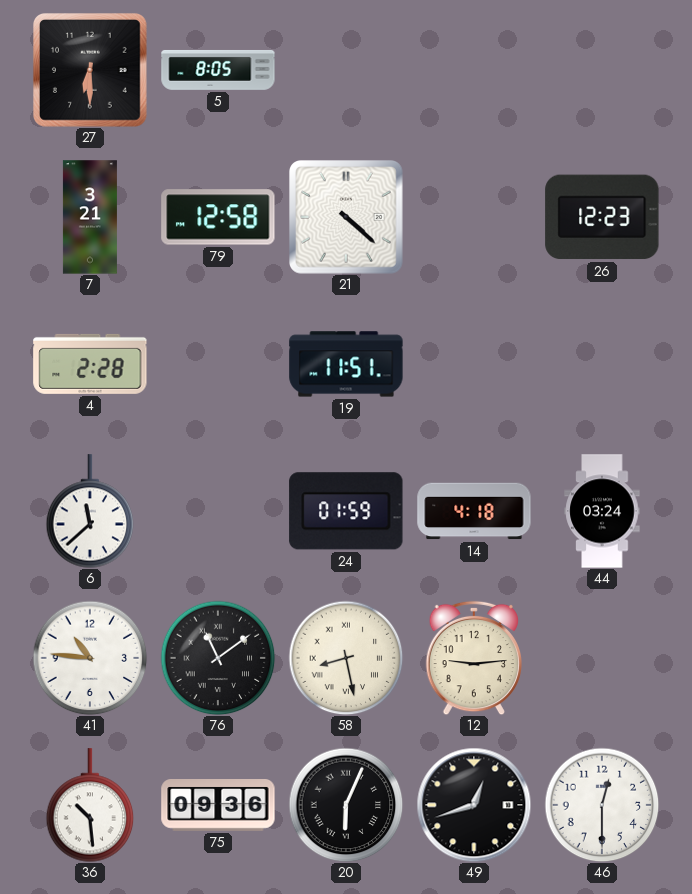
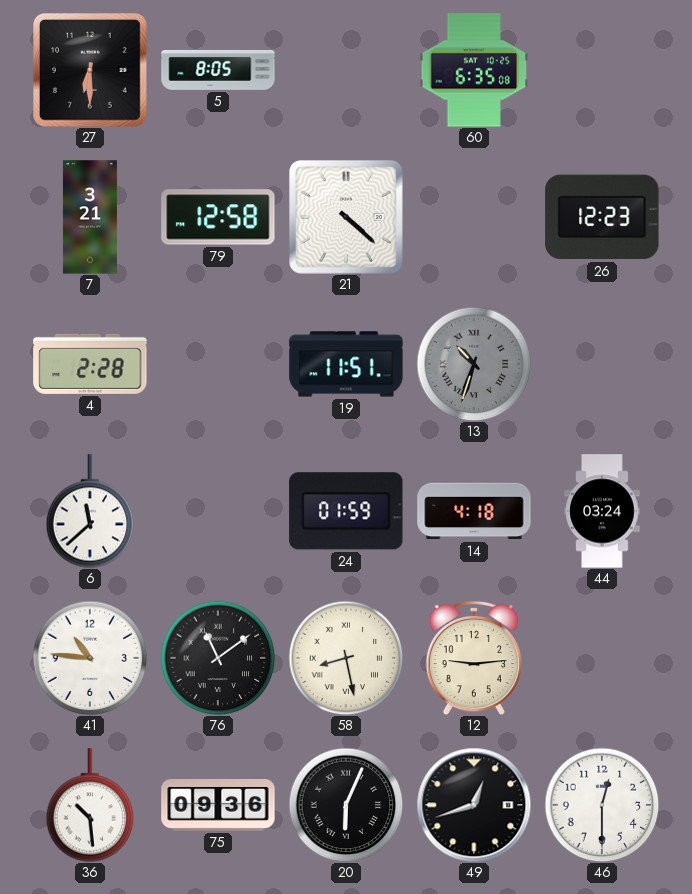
60: none -> 6:35 (474, 70)
13: none -> 10:33 (474, 364)
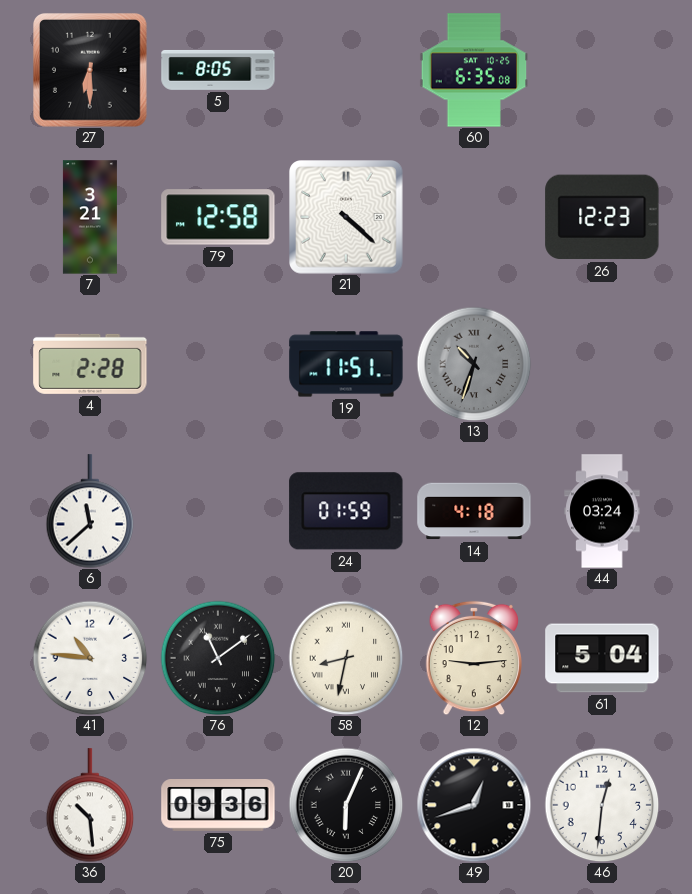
58: 8:28 -> 8:32 (346, 658)
61: none -> 5:04 (602, 658)
46: 12:30 -> 12:31 (602, 805)
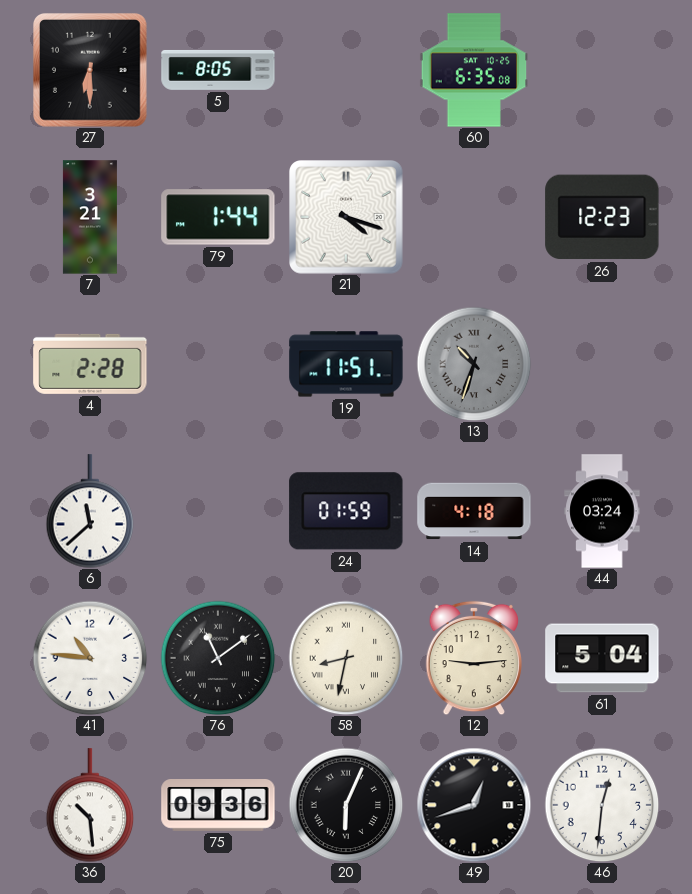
79: 12:58 -> 1:44 (218, 217)
21: 4:22 -> 4:18 (347, 218)
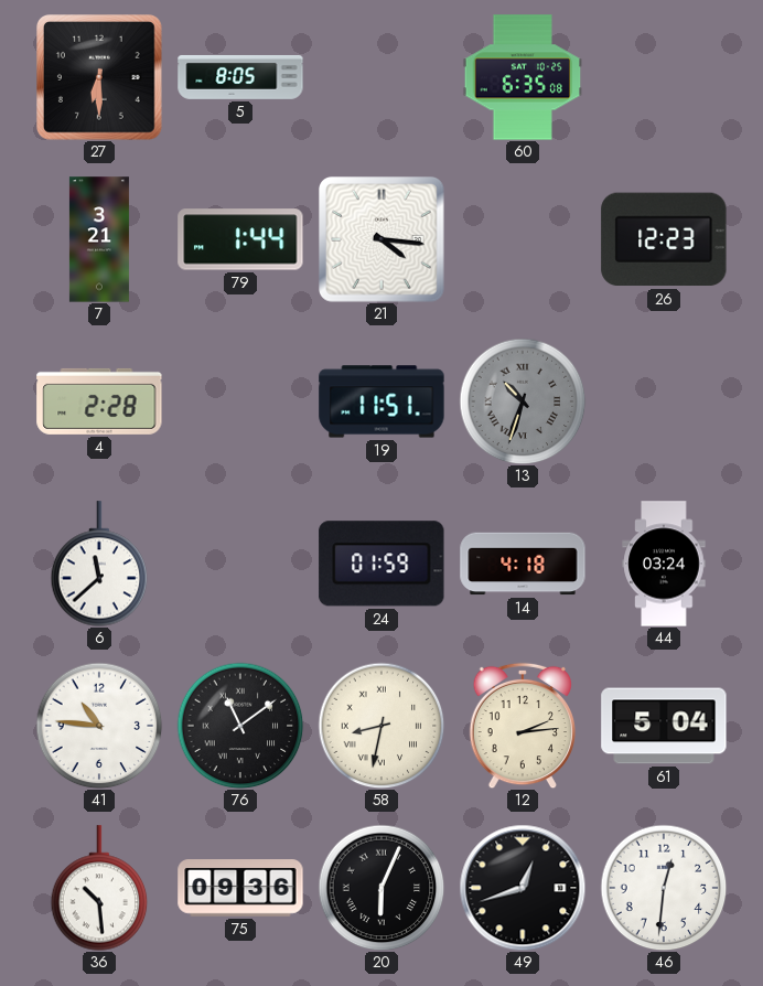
21: 4:18 -> 4:16 (383, 240)
12: 9:14 -> 2:14 (522, 726)
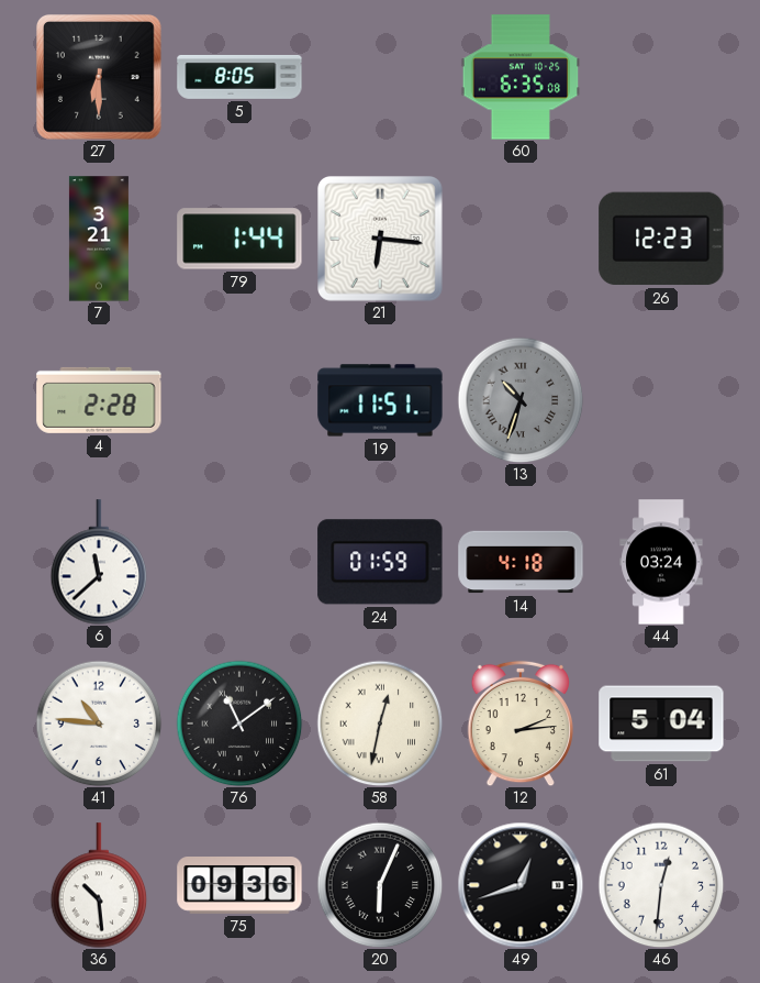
21: 4:16 -> 6:16 (381, 240)
58: 8:32 -> 12:32 (380, 724)
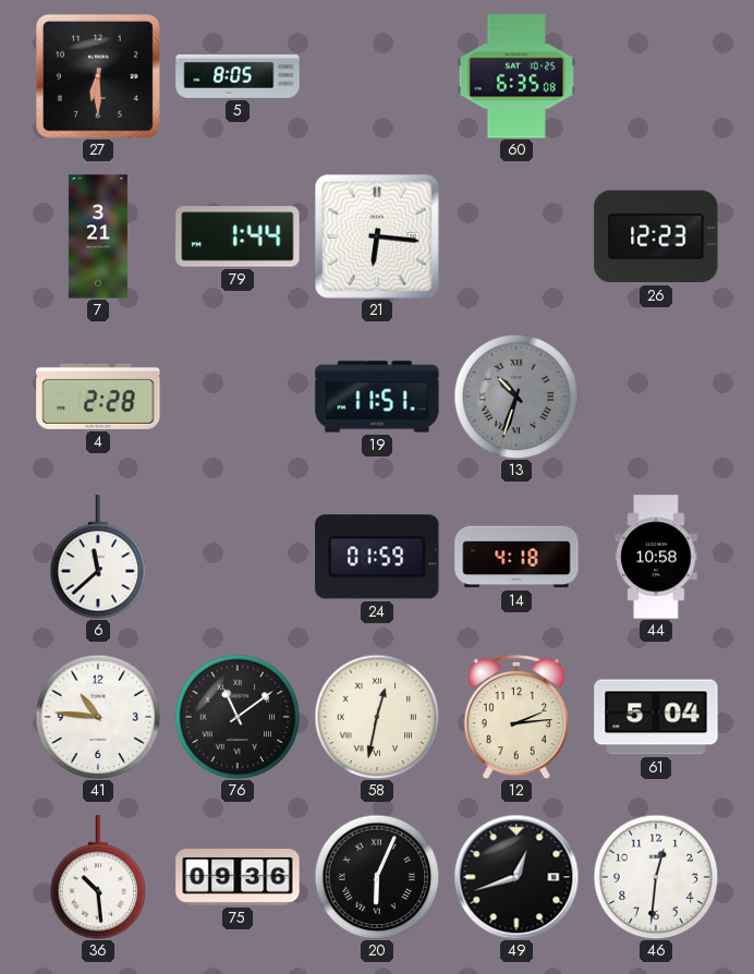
44: 03:24 -> 10:58 (656, 557)
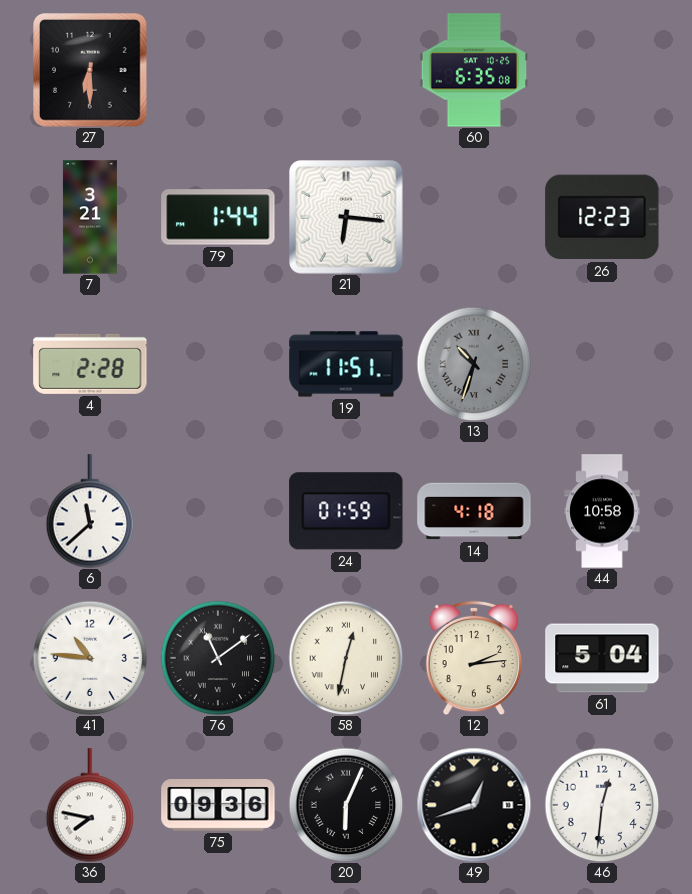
5: 8:05 -> none (238, 76)
36: 10:29 -> 7:47 (90, 805)
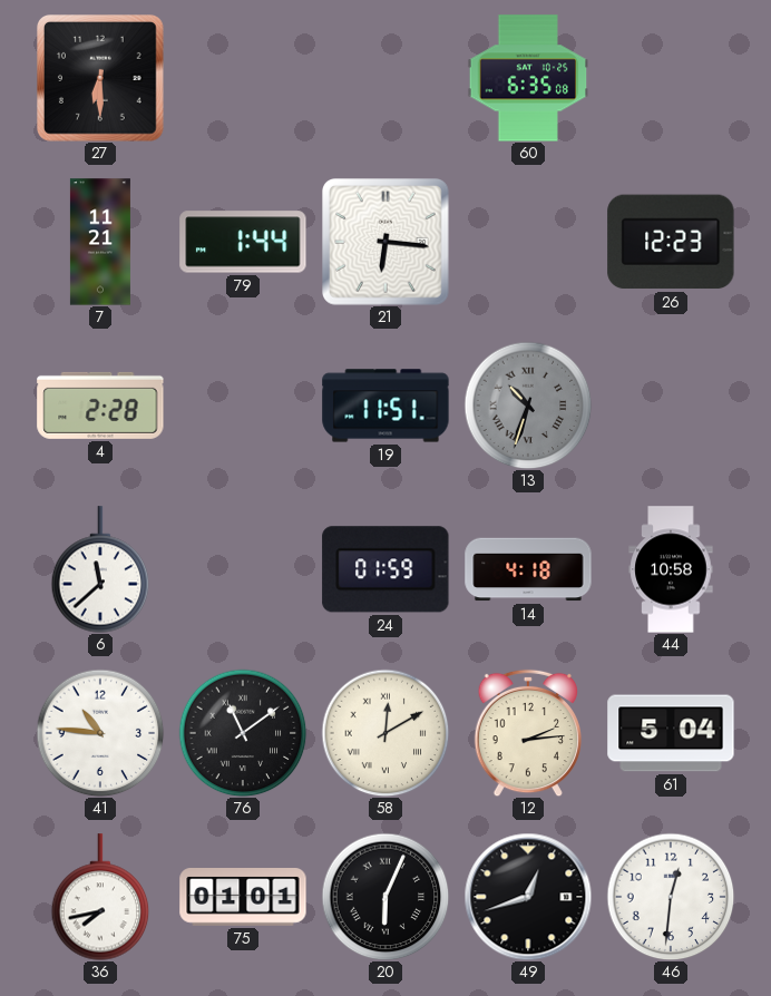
7: 3:21 -> 11:21 (100, 242)
58: 12:32 -> 12:10 (385, 733)
36: 7:47 -> 7:43 (100, 897)
75: 09:36 -> 01:01 (243, 898)
